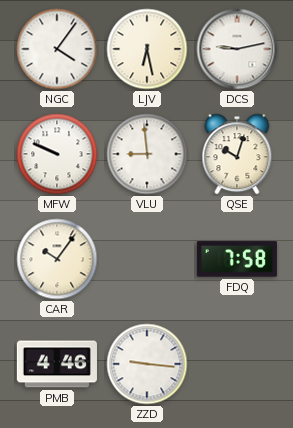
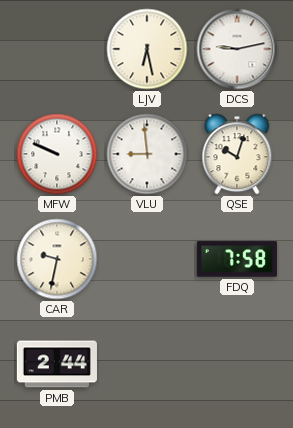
NGC: 4:06 -> none (57, 49)
CAR: 10:06 -> 9:32 (57, 259)
PMB: 4:46 -> 2:44 (57, 364)
ZZD: 9:16 -> none (147, 364)
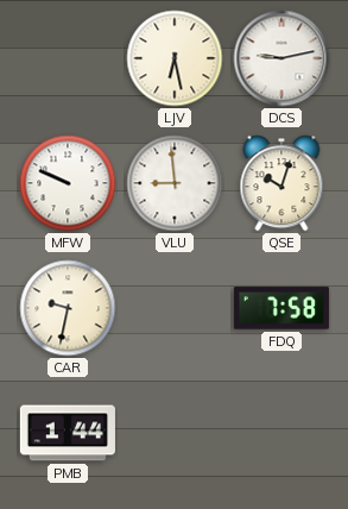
PMB: 2:44 -> 1:44 (68, 433)
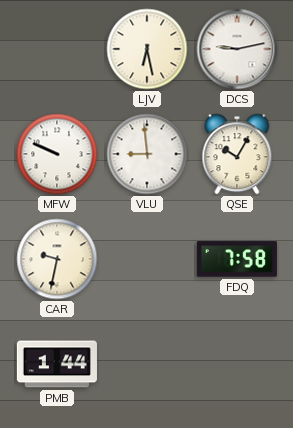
QSE: 10:03 -> 10:05 (237, 154)
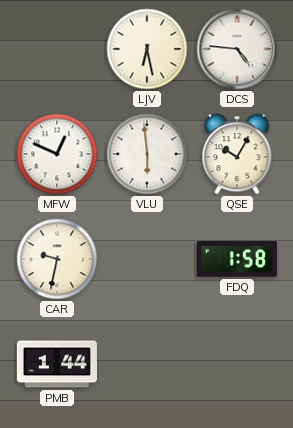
DCS: 9:13 -> 4:46 (237, 49)
MFW: 9:49 -> 12:49 (57, 154)
VLU: 8:59 -> 5:59 (147, 154)
FDQ: 7:58 -> 1:58 (237, 259)
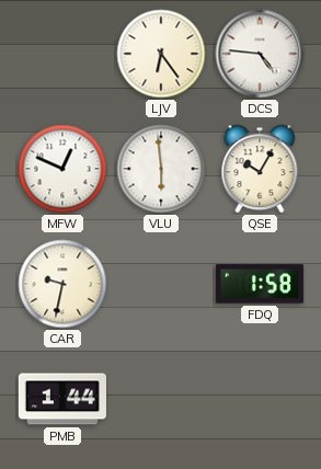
LJV: 6:28 -> 6:24 (161, 54)
